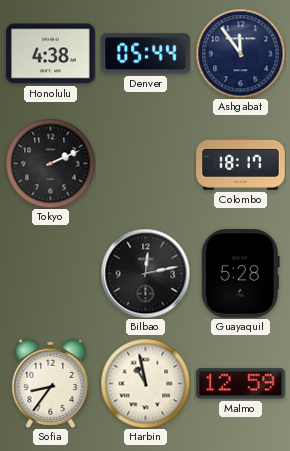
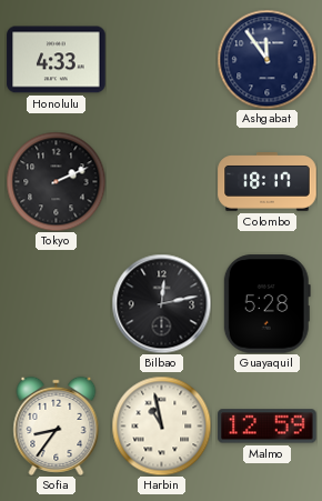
Honolulu: 4:38 -> 4:33 (57, 60)
Denver: 05:44 -> none (146, 54)
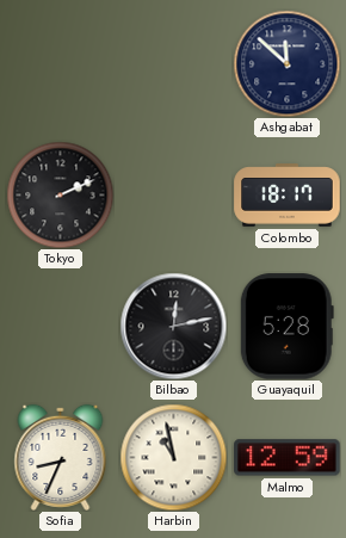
Honolulu: 4:33 -> none (57, 60)
Ashgabat: 11:54 -> 11:52 (286, 63)
Sofia: 8:36 -> 8:34 (61, 457)
